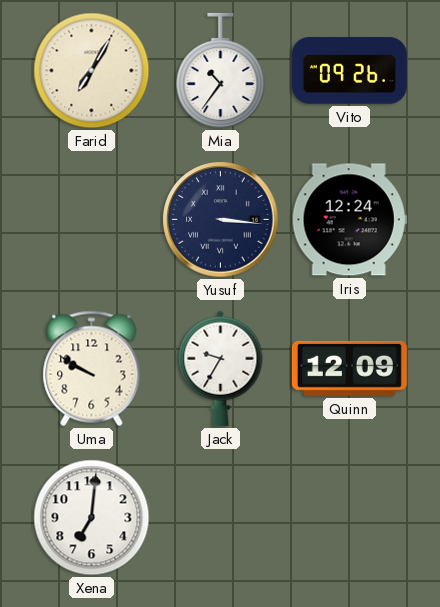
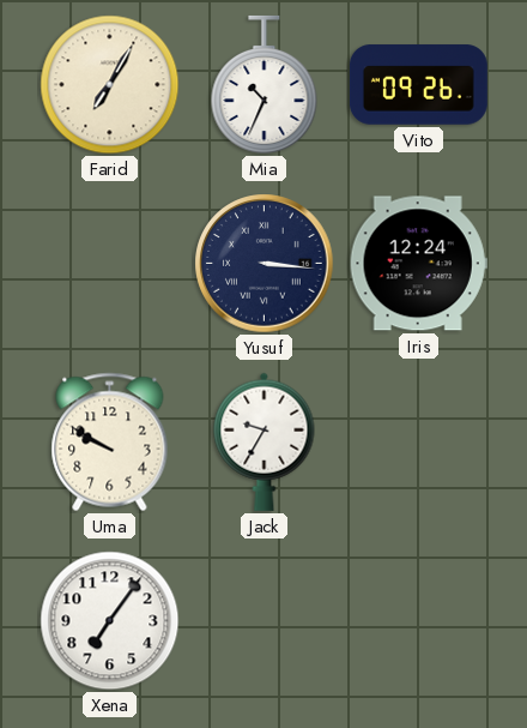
Mia: 10:36 -> 10:34 (265, 84)
Quinn: 12:09 -> none (349, 368)
Xena: 7:01 -> 7:06 (110, 621)
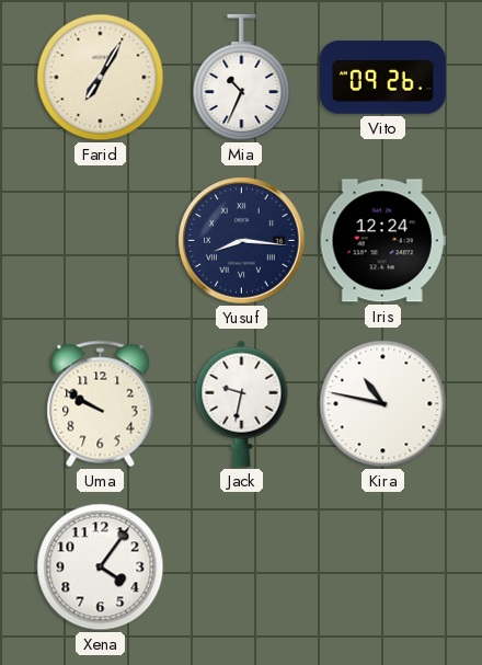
Yusuf: 3:16 -> 8:16 (242, 241)
Jack: 9:35 -> 9:32 (242, 403)
Kira: none -> 10:47 (383, 404)
Xena: 7:06 -> 4:06 (101, 567)
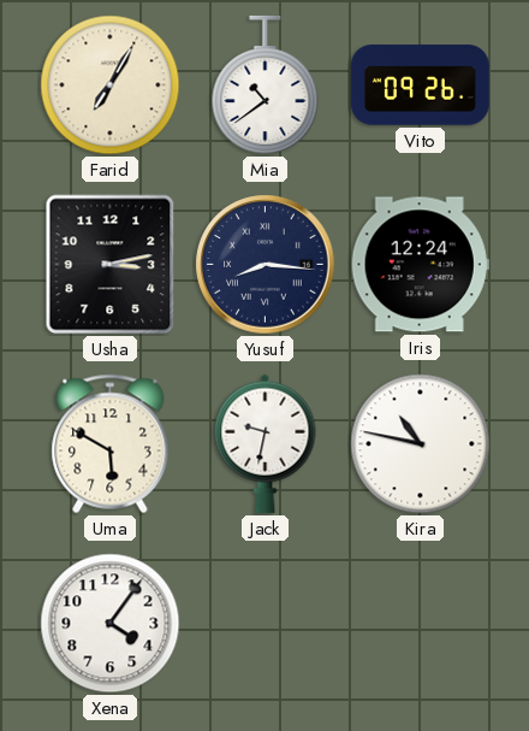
Mia: 10:34 -> 10:39 (266, 84)
Usha: none -> 3:13 (111, 265)
Uma: 9:50 -> 5:50 (111, 444)
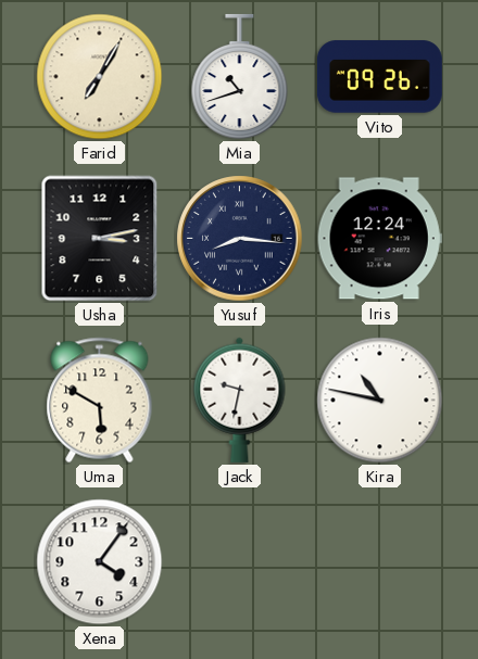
Mia: 10:39 -> 10:42 (240, 76)
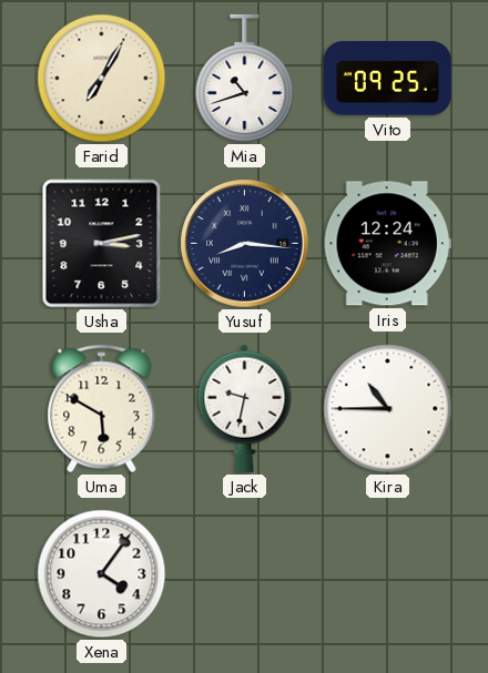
Vito: 09:26 -> 09:25 (387, 79)
Kira: 10:47 -> 10:45 (388, 409)
